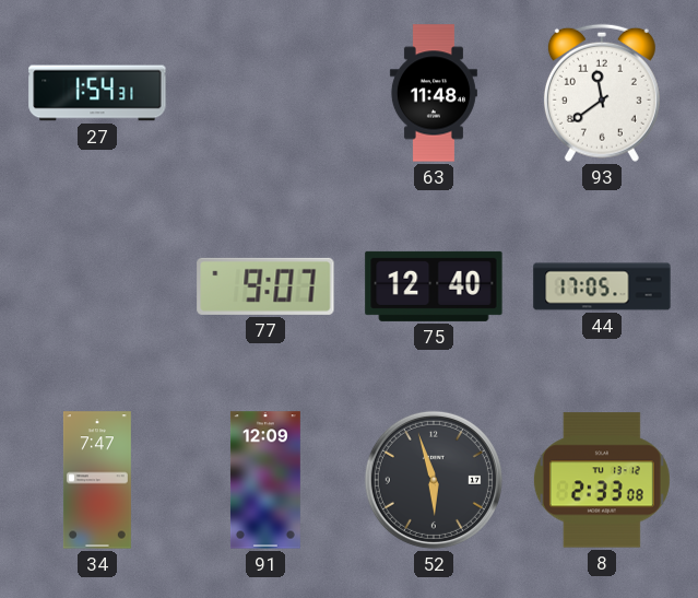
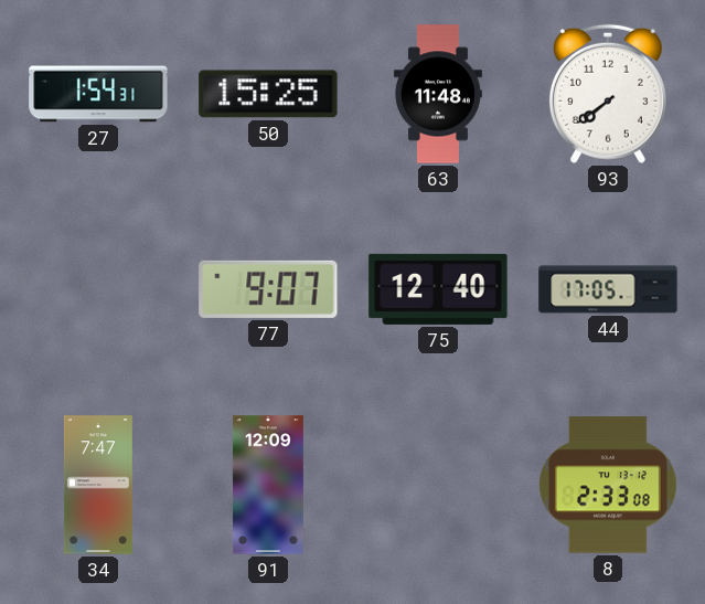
50: none -> 15:25 (268, 94)
93: 11:39 -> 7:39 (608, 94)
52: 5:57 -> none (434, 480)
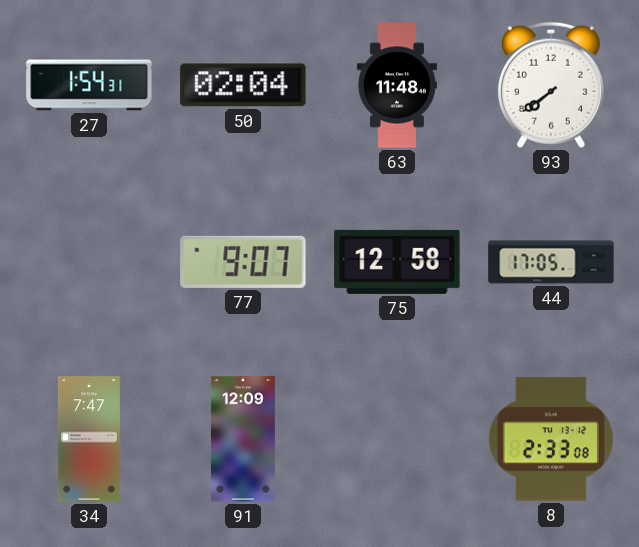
50: 15:25 -> 02:04 (243, 85)
75: 12:40 -> 12:58 (397, 262)
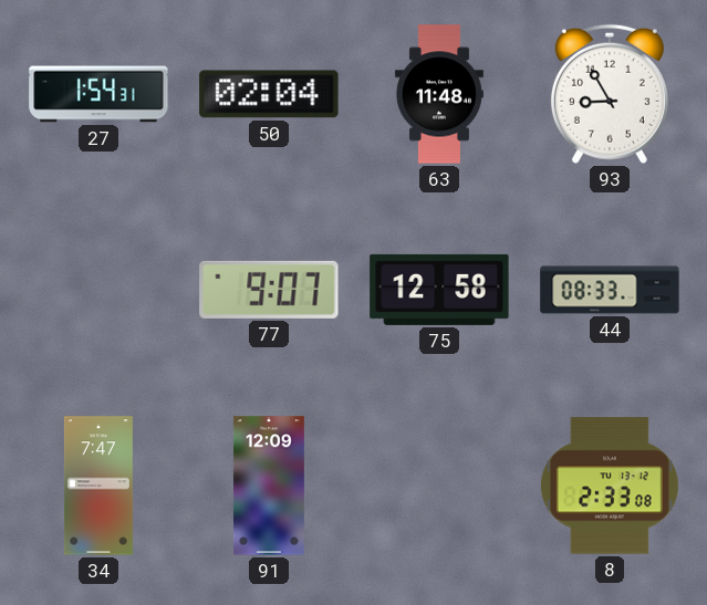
93: 7:39 -> 8:55 (610, 94)
44: 17:05 -> 08:33 (610, 290)
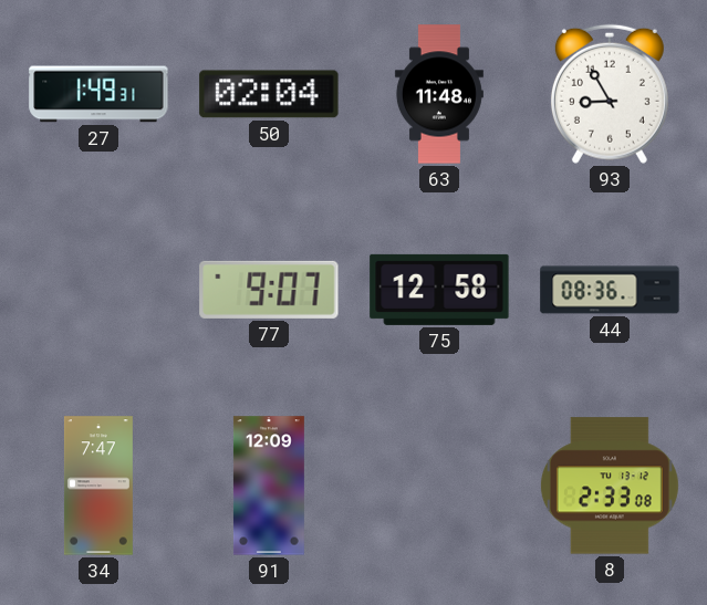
27: 1:54 -> 1:49 (98, 94)
44: 08:33 -> 08:36 (610, 290)
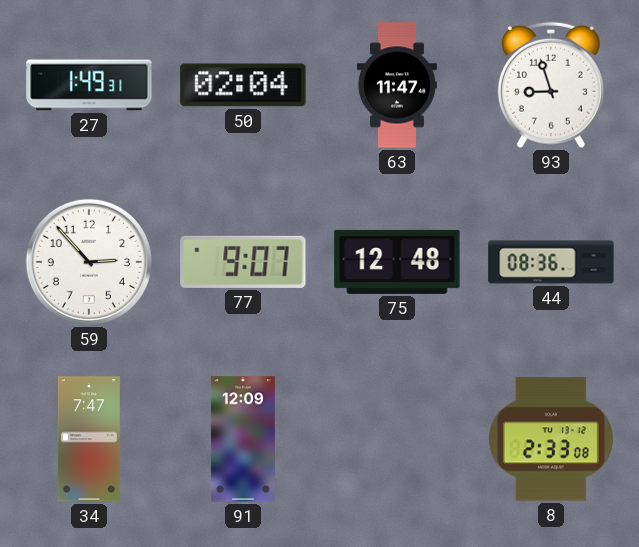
63: 11:48 -> 11:47 (397, 85)
93: 8:55 -> 8:57 (551, 85)
59: none -> 2:53 (89, 262)
75: 12:58 -> 12:48 (397, 262)
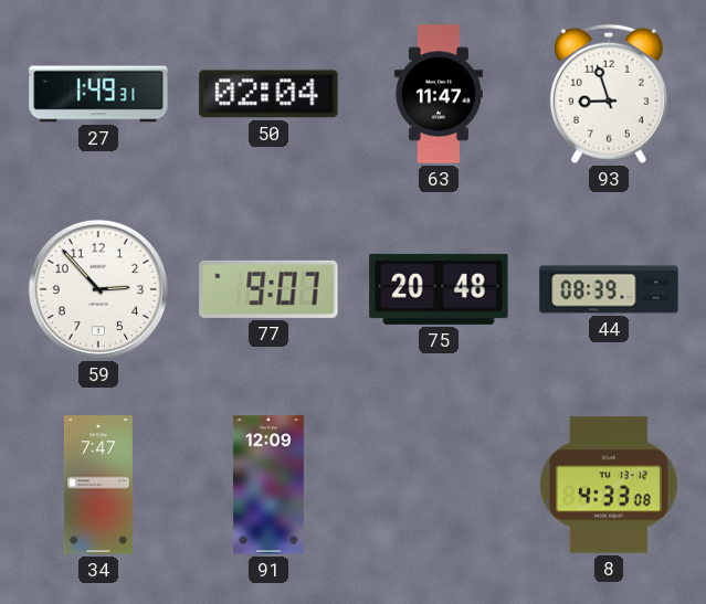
75: 12:48 -> 20:48 (439, 289)
44: 08:36 -> 08:39 (609, 289)
8: 2:33 -> 4:33 (609, 485)
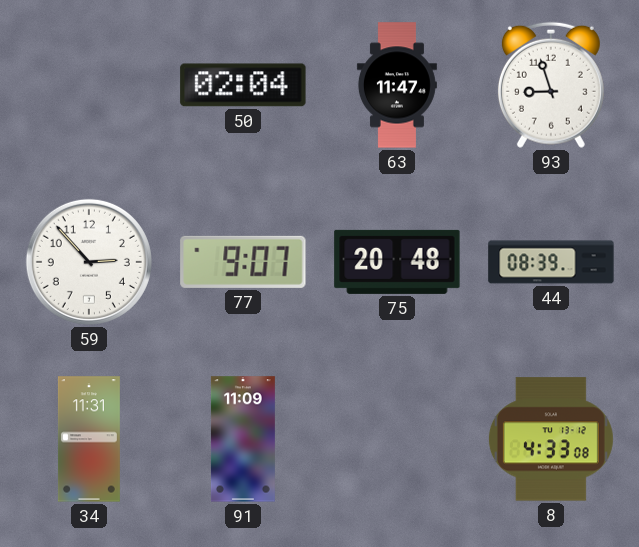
27: 1:49 -> none (98, 94)
34: 7:47 -> 11:31 (89, 439)
91: 12:09 -> 11:09 (243, 439)
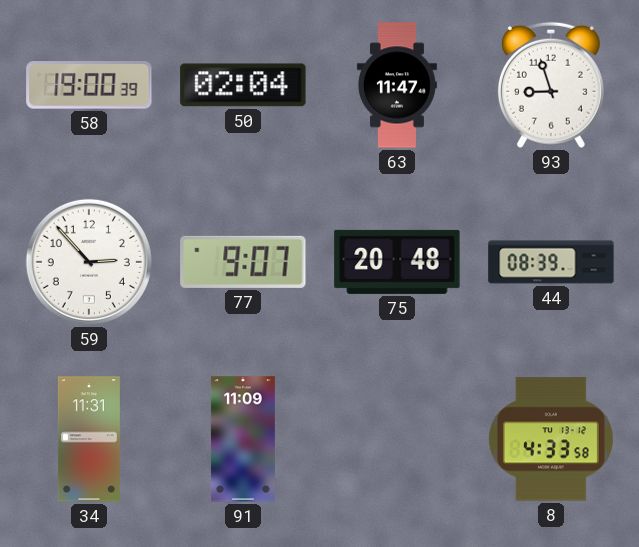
58: none -> 19:00 (89, 85)
8: 4:33:08 -> 4:33:58 (551, 439)
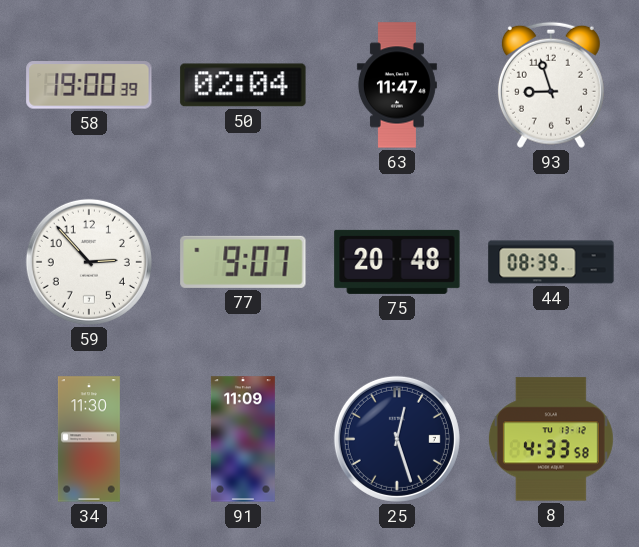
34: 11:31 -> 11:30 (89, 439)
25: none -> 12:27 (397, 439)
